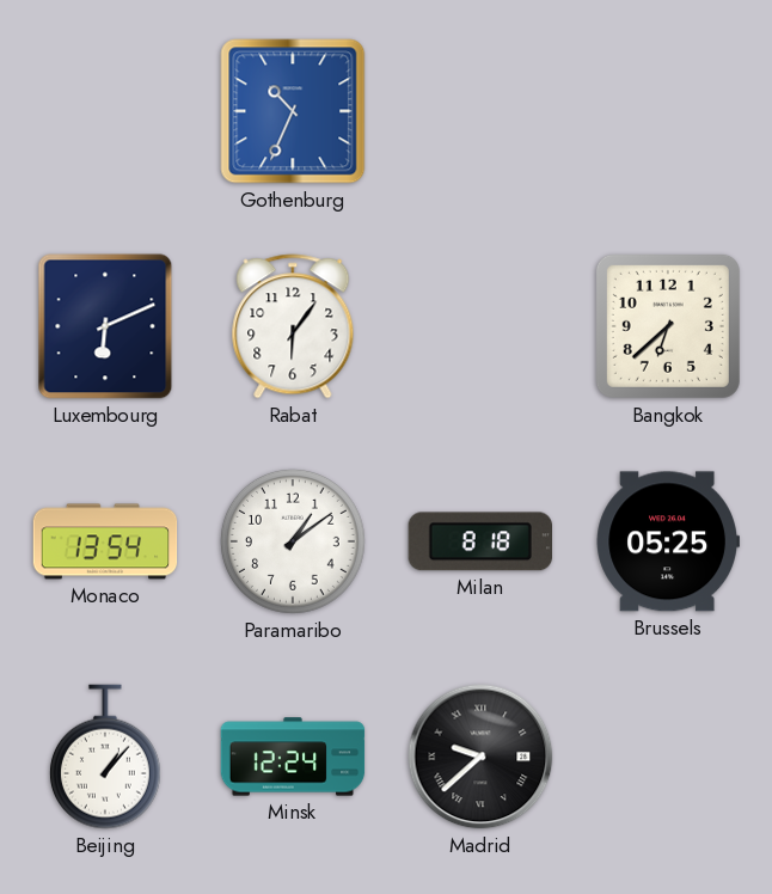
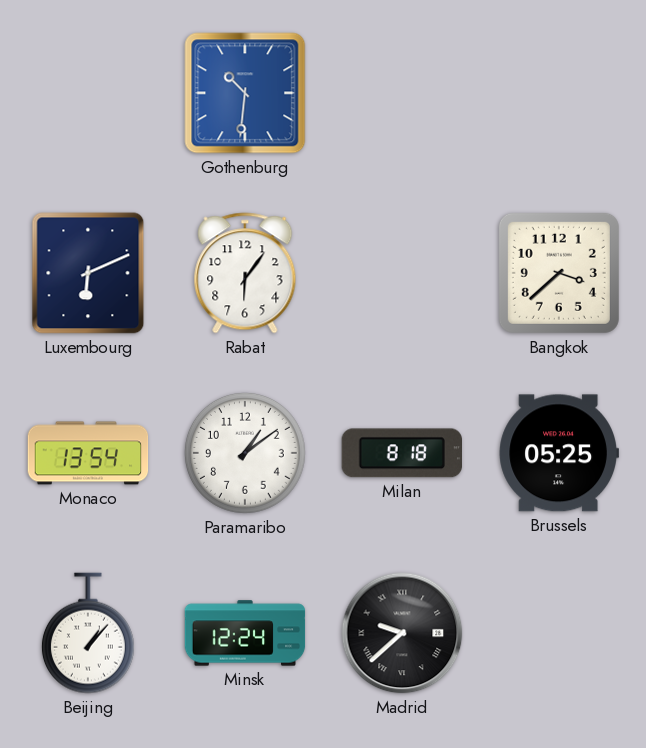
Gothenburg: 10:34 -> 10:31 (245, 93)
Bangkok: 6:38 -> 3:38 (559, 273)
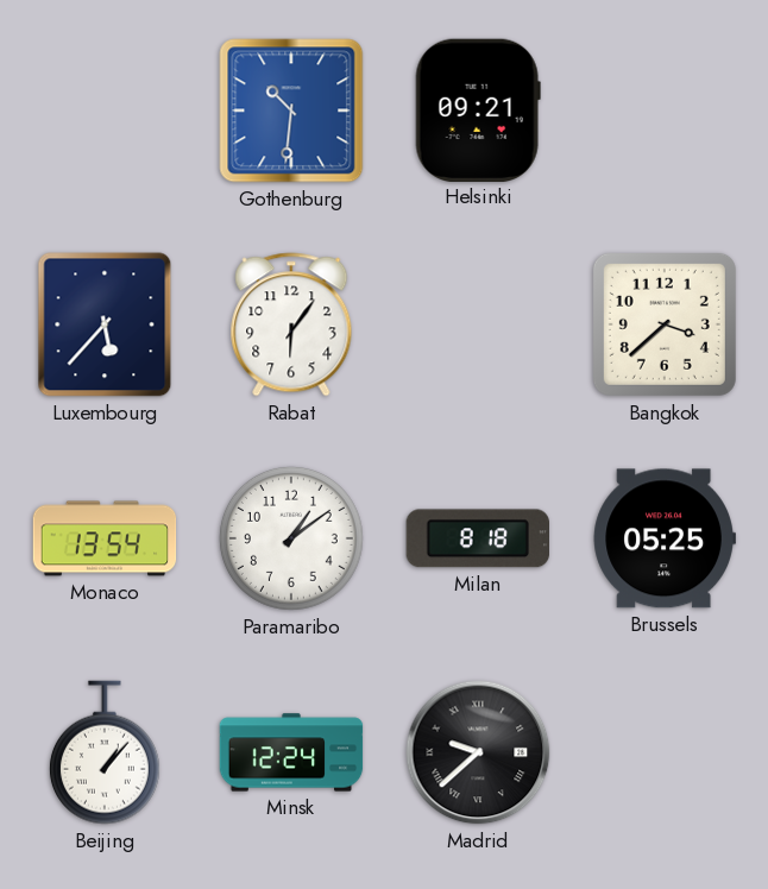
Helsinki: none -> 09:21 (478, 109)
Luxembourg: 6:11 -> 5:37 (105, 324)
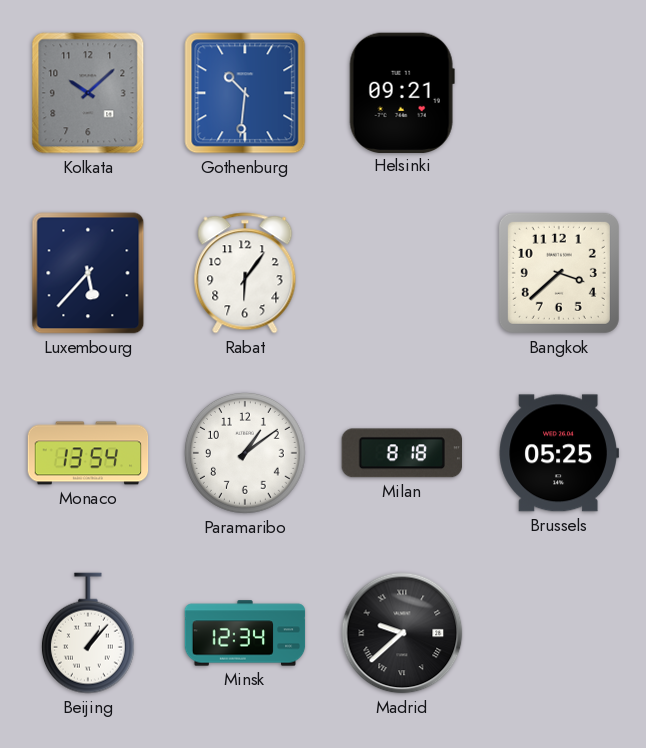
Kolkata: none -> 10:08 (88, 93)
Minsk: 12:24 -> 12:34 (245, 633)
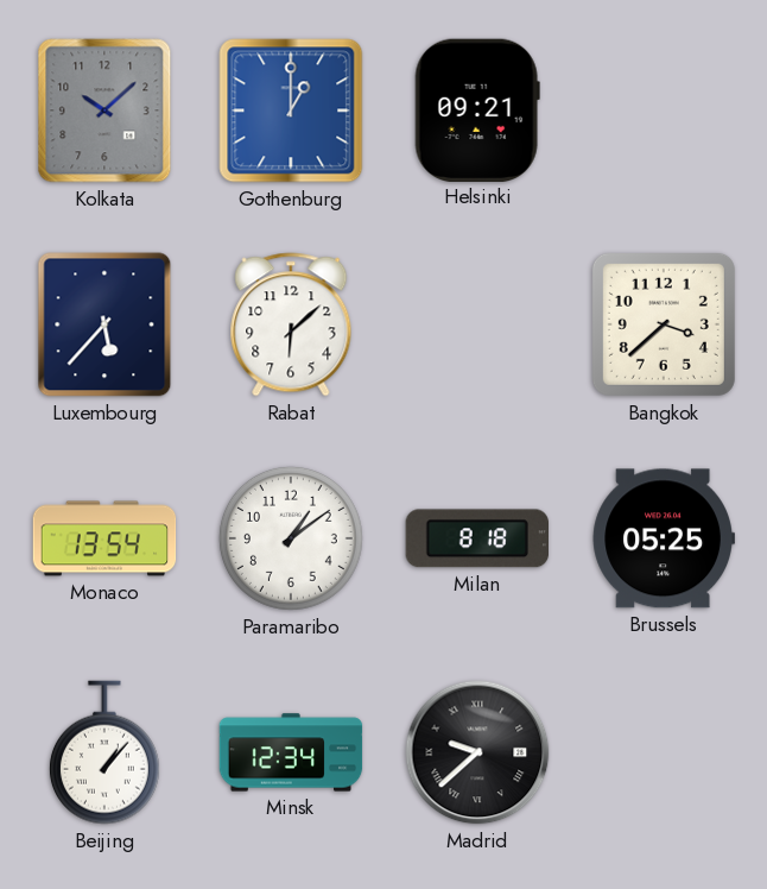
Gothenburg: 10:31 -> 1:00 (291, 111)
Rabat: 6:06 -> 6:08 (291, 324)
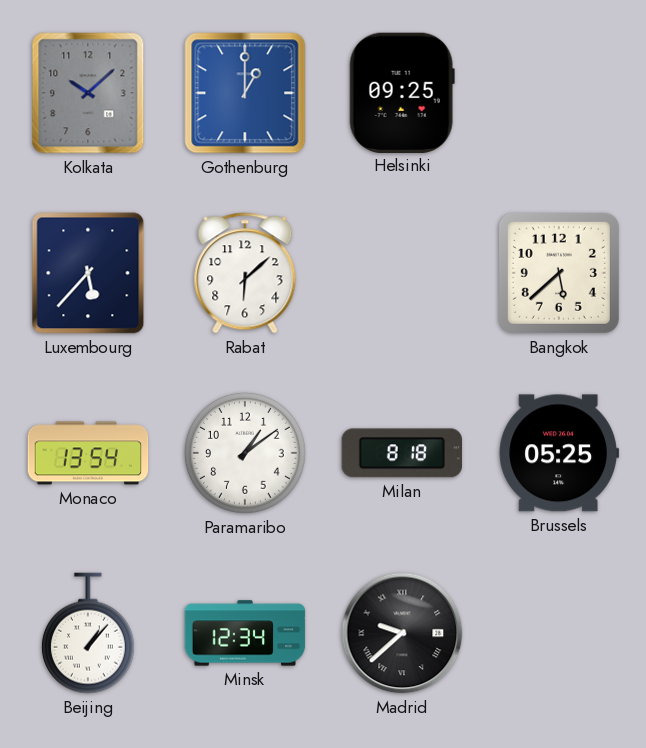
Helsinki: 09:21 -> 09:25 (402, 92)
Bangkok: 3:38 -> 5:38 (559, 273)
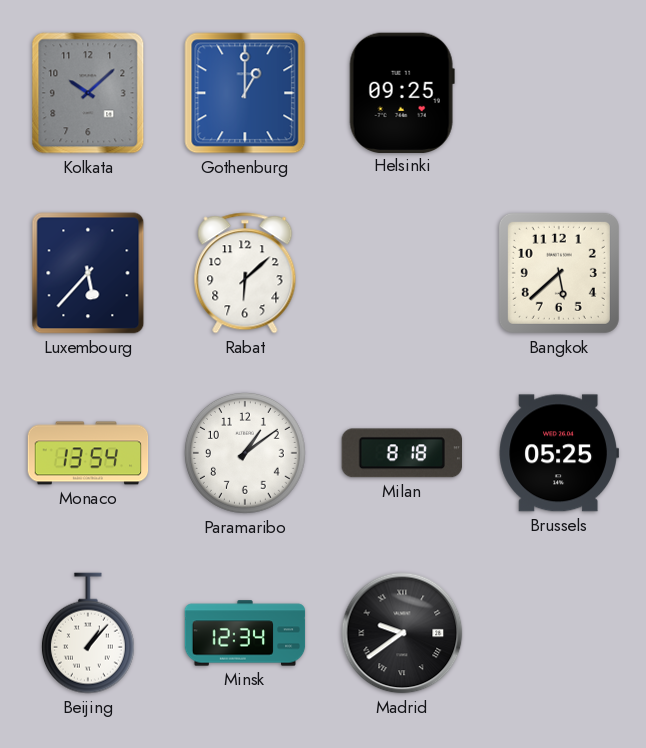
Madrid: 9:38 -> 9:39 (402, 633)
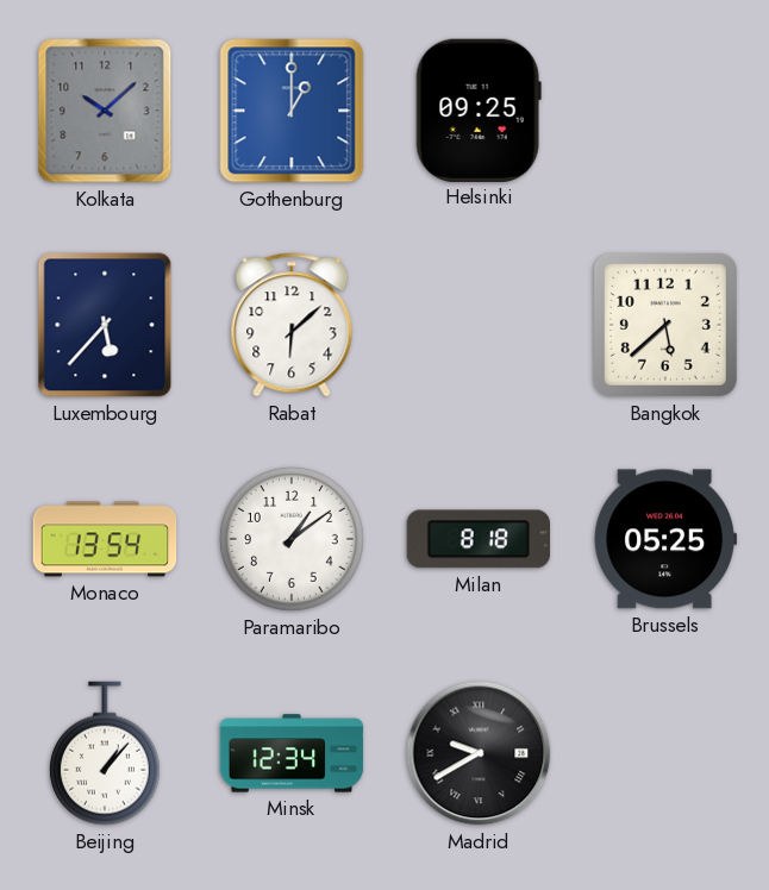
Madrid: 9:39 -> 9:40 (479, 753)
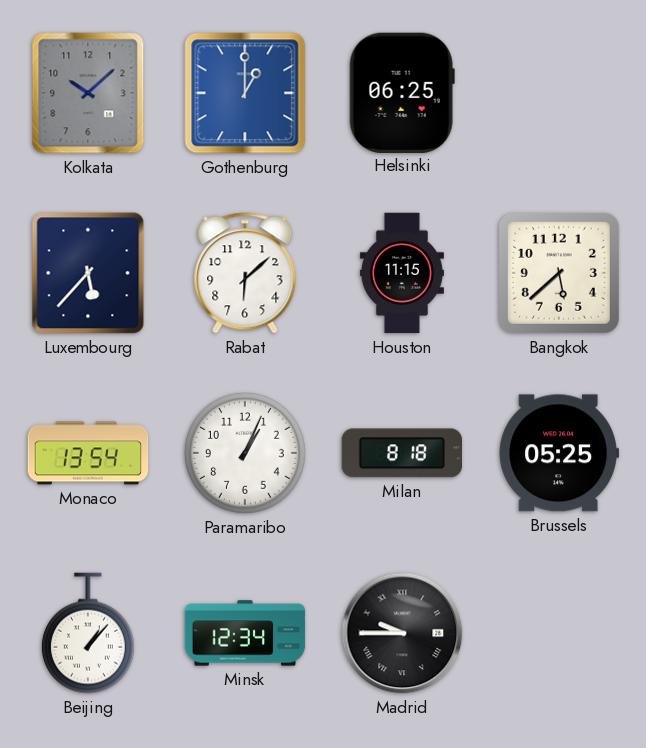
Helsinki: 09:25 -> 06:25 (402, 92)
Houston: none -> 11:15 (402, 273)
Paramaribo: 1:09 -> 1:04 (245, 453)
Madrid: 9:40 -> 9:45 (402, 633)
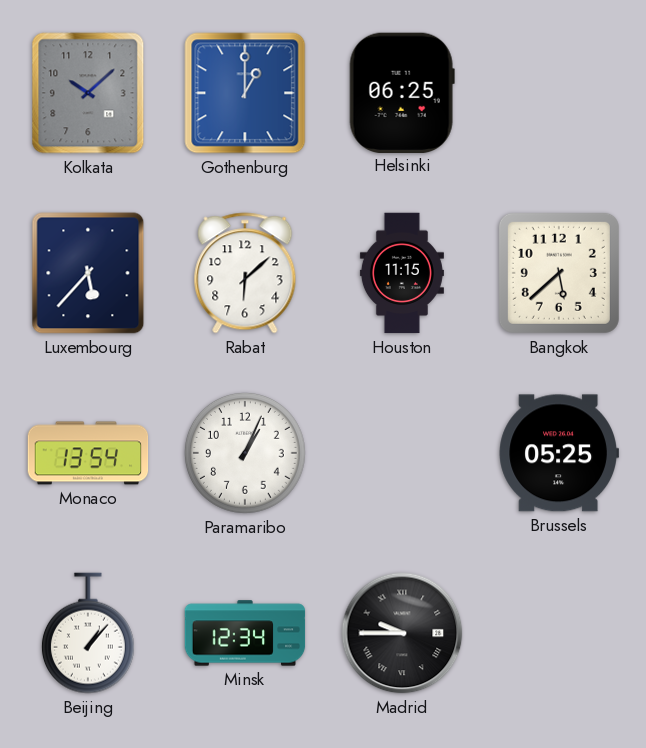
Milan: 8:18 -> none (401, 453)
